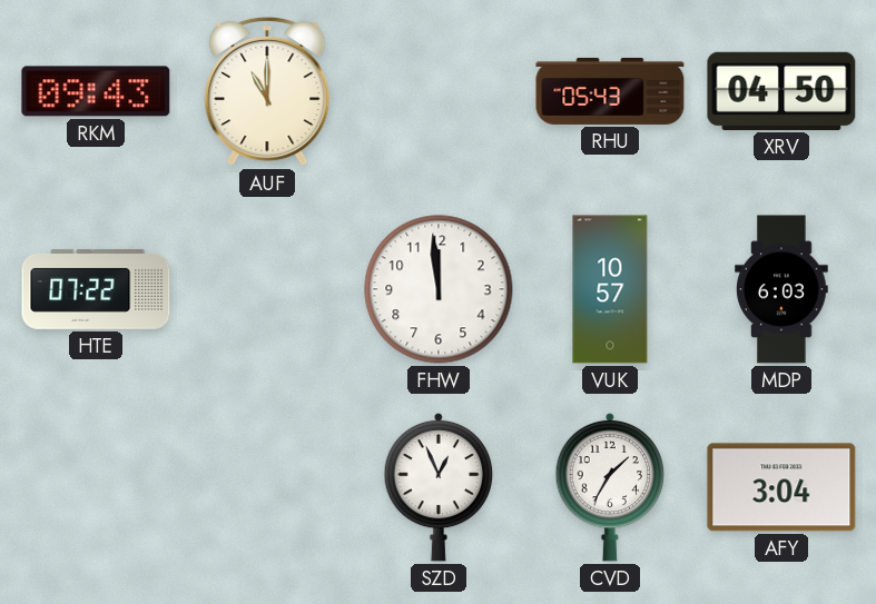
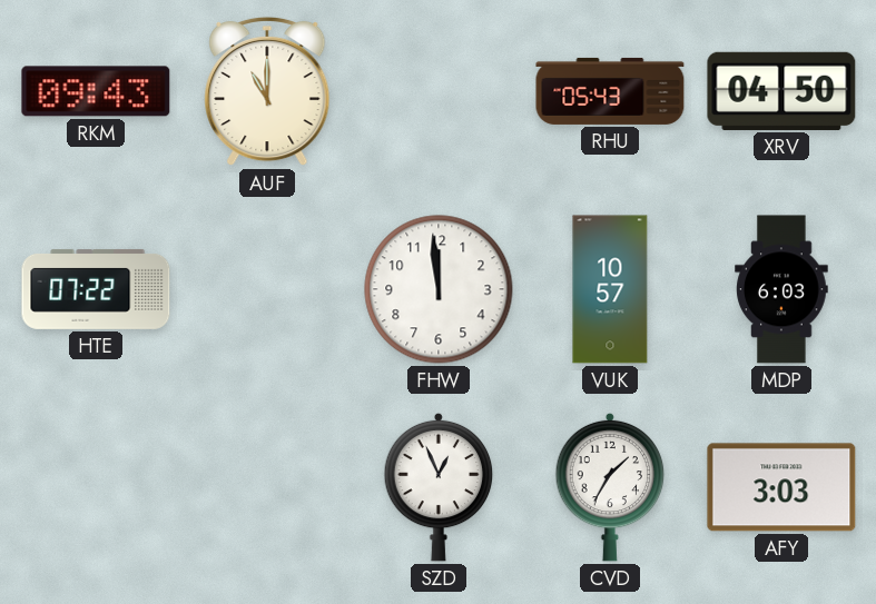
AFY: 3:04 -> 3:03 (781, 487)
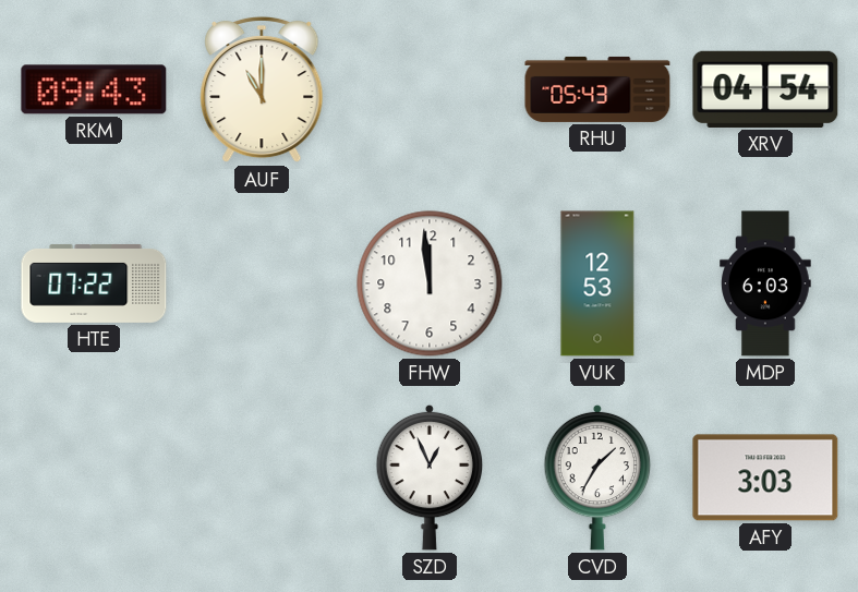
XRV: 04:50 -> 04:54 (765, 89)
VUK: 10:57 -> 12:53 (597, 283)
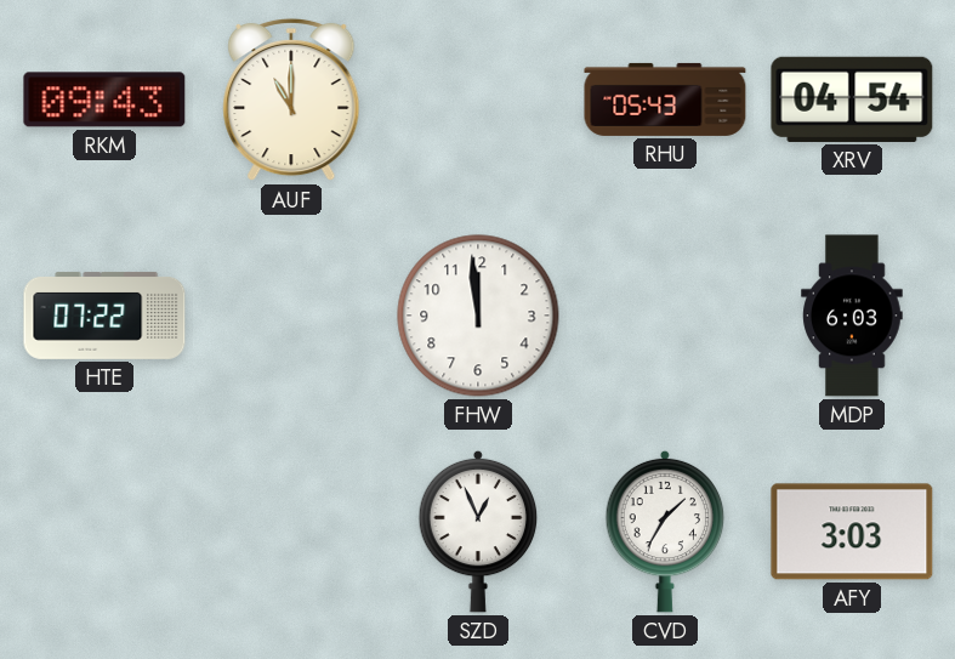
VUK: 12:53 -> none (597, 283)
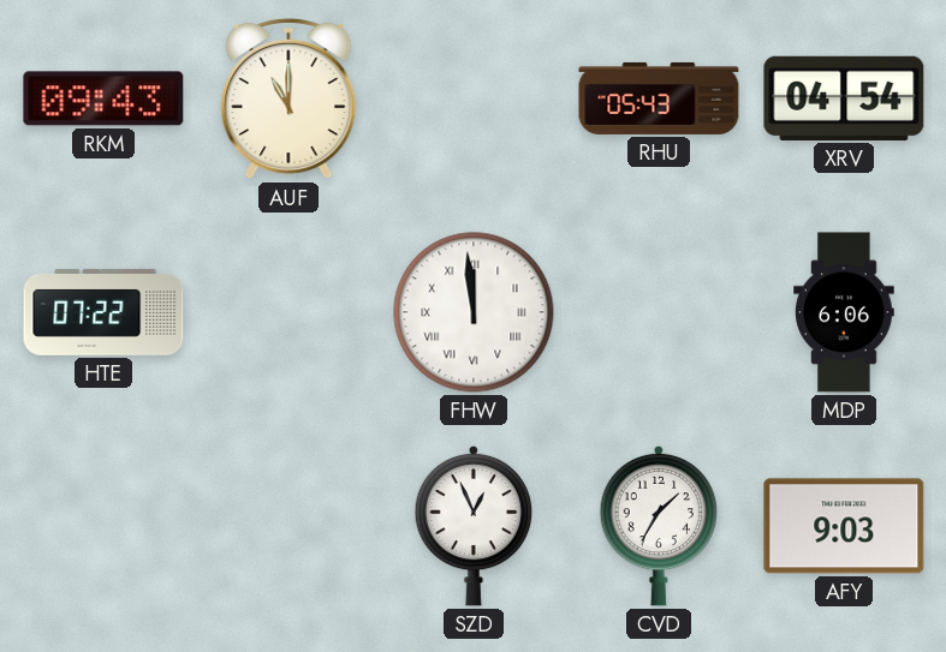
FHW numerals: Arabic -> Roman (474, 312)
MDP: 6:03 -> 6:06 (844, 312)
AFY: 3:03 -> 9:03 (844, 526)
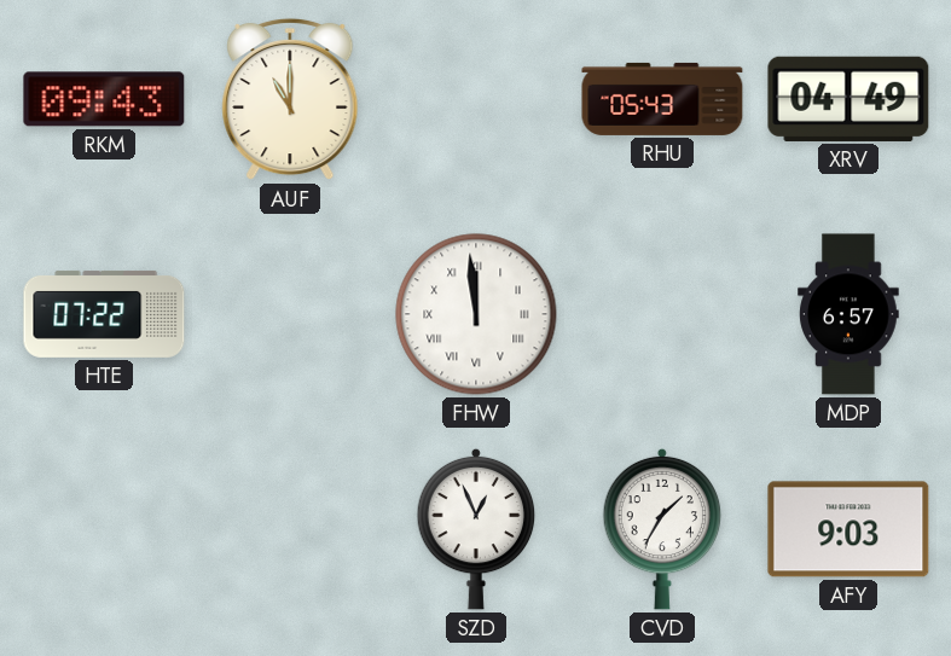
XRV: 04:54 -> 04:49 (848, 99)
MDP: 6:06 -> 6:57 (848, 314)
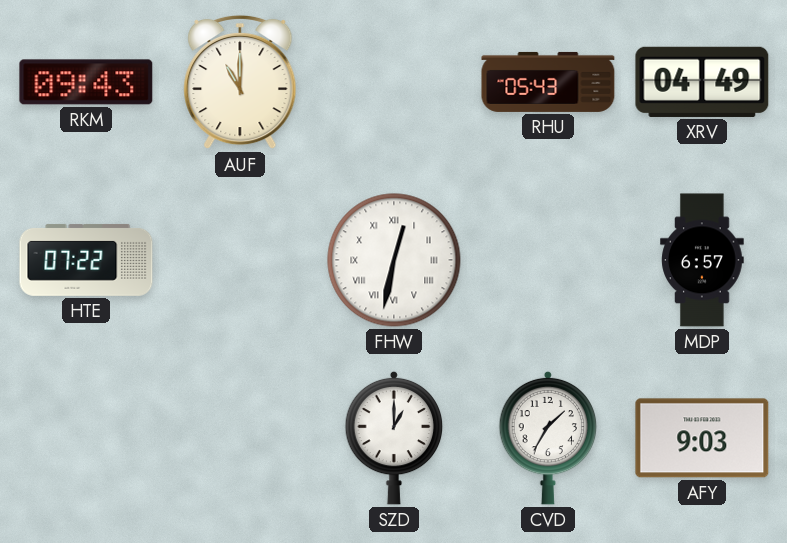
FHW: 11:59 -> 12:32 (394, 260)
SZD: 12:56 -> 1:00 (394, 438)
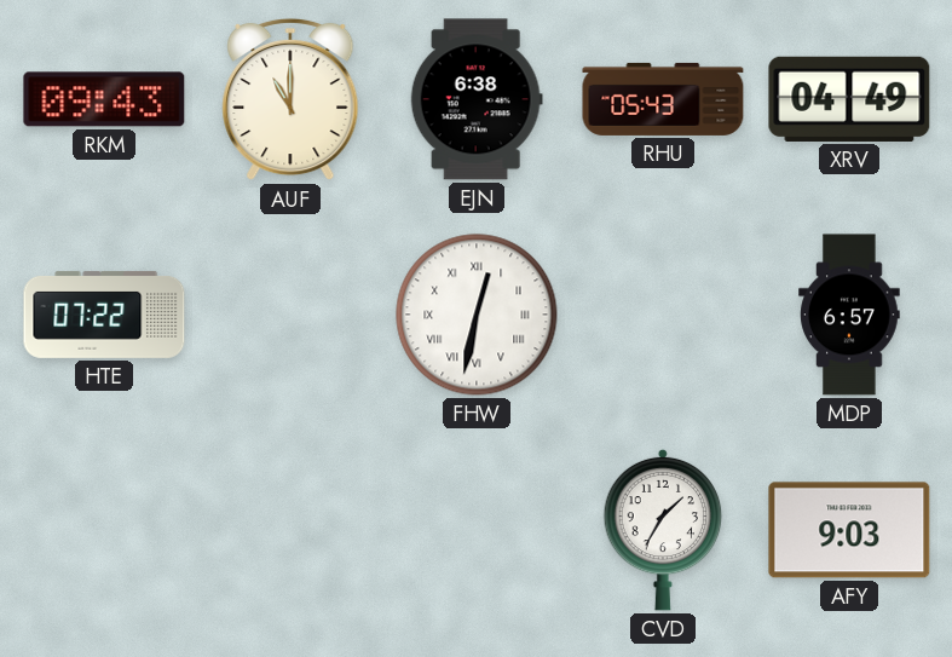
EJN: none -> 6:38 (477, 99)
SZD: 1:00 -> none (394, 438)
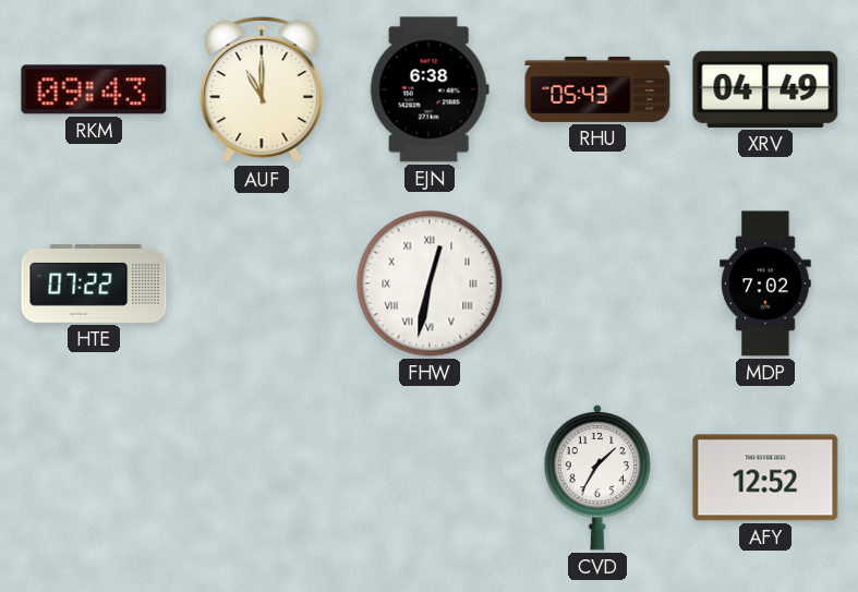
MDP: 6:57 -> 7:02 (765, 283)
AFY: 9:03 -> 12:52 (765, 478)
